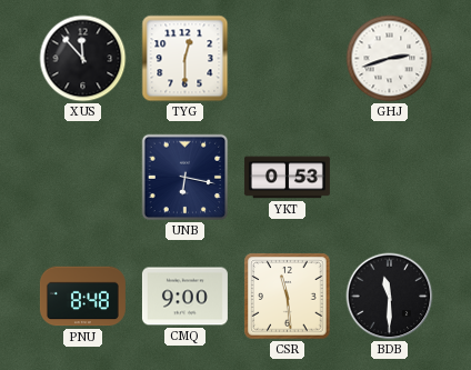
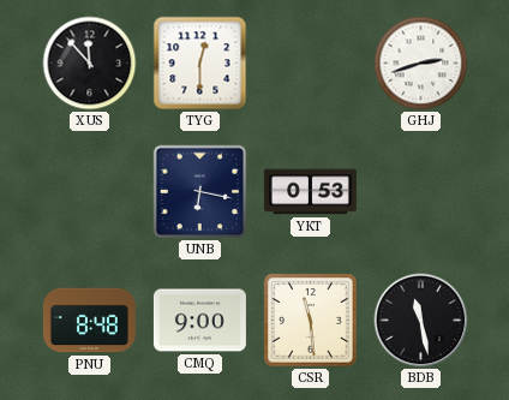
BDB: 11:30 -> 11:28 (421, 321)
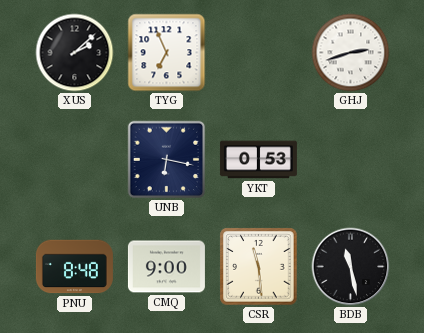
XUS: 11:53 -> 2:08 (75, 53)
TYG: 12:30 -> 6:56 (167, 53)
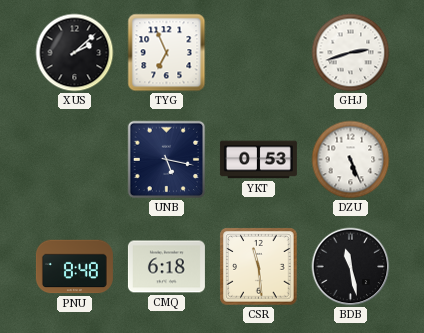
UNB: 6:17 -> 5:17 (167, 160)
DZU: none -> 5:26 (351, 160)
CMQ: 9:00 -> 6:18 (166, 267)
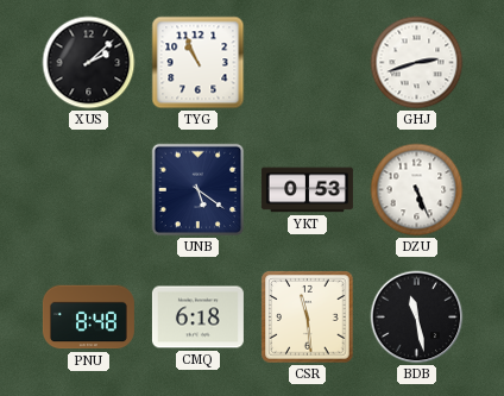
TYG: 6:56 -> 10:56 (199, 63)
UNB: 5:17 -> 5:21 (199, 190)
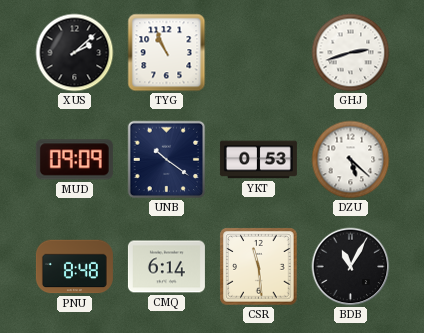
MUD: none -> 09:09 (74, 160)
UNB: 5:21 -> 10:21 (167, 160)
DZU: 5:26 -> 5:22 (351, 160)
CMQ: 6:18 -> 6:14 (166, 267)
BDB: 11:28 -> 11:05 (351, 267)
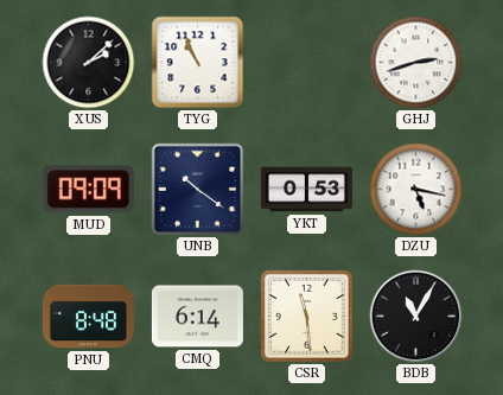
DZU: 5:22 -> 5:17 (416, 190)
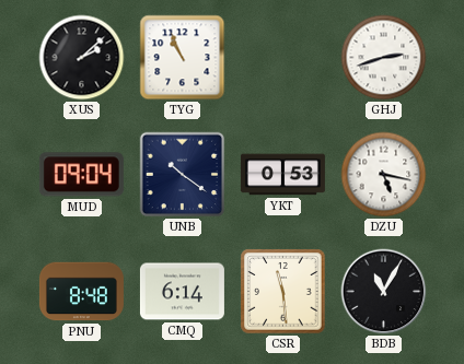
MUD: 09:09 -> 09:04 (81, 175)
